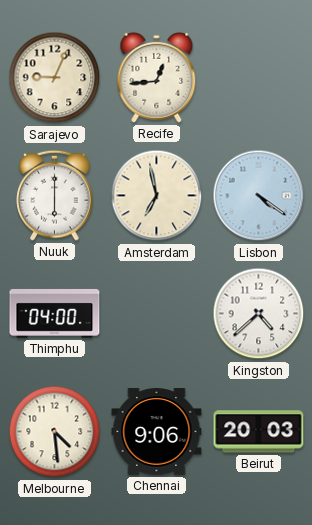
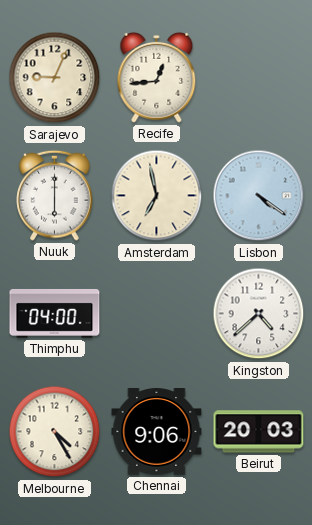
Melbourne: 4:29 -> 4:25 (55, 432)
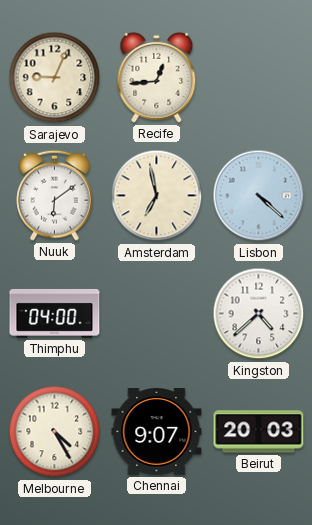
Nuuk: 6:00 -> 6:09 (55, 195)
Lisbon: 4:21 -> 4:22 (259, 196)
Chennai: 9:06 -> 9:07 (157, 432)
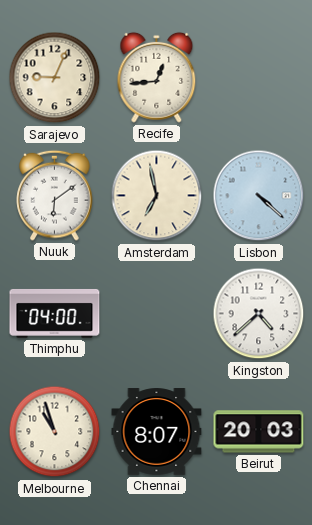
Melbourne: 4:25 -> 10:57 (55, 432)
Chennai: 9:07 -> 8:07 (157, 432)
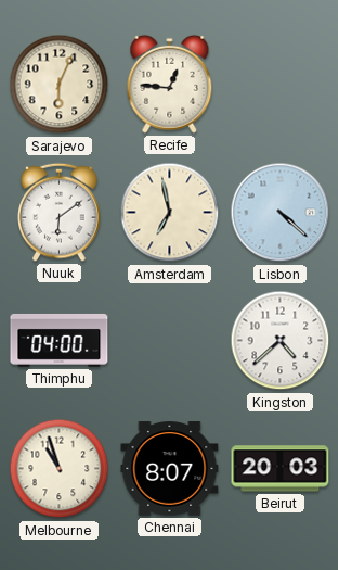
Sarajevo: 9:04 -> 6:04 (60, 85)
Recife: 12:44 -> 12:46 (170, 84)
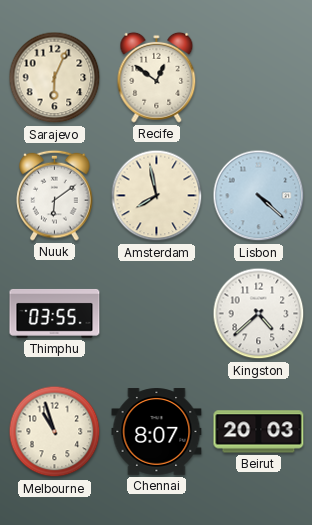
Recife: 12:46 -> 12:51 (157, 77)
Amsterdam: 6:58 -> 7:58 (157, 196)
Thimphu: 04:00 -> 03:55 (55, 313)
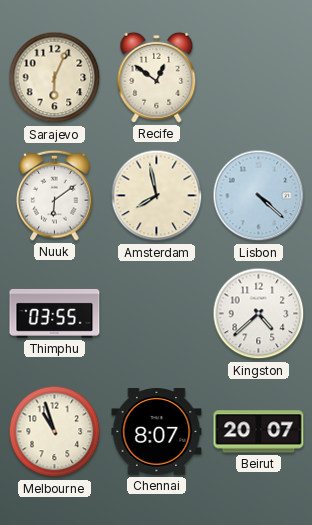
Beirut: 20:03 -> 20:07 (259, 432)
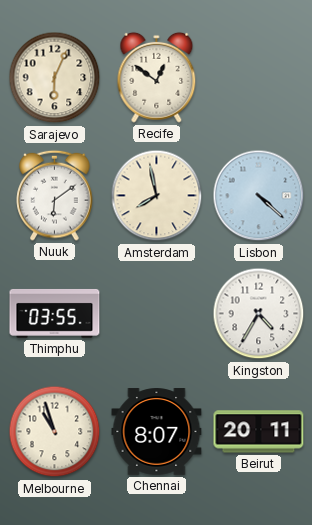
Kingston: 4:38 -> 4:35 (259, 314)
Beirut: 20:07 -> 20:11 (259, 432)
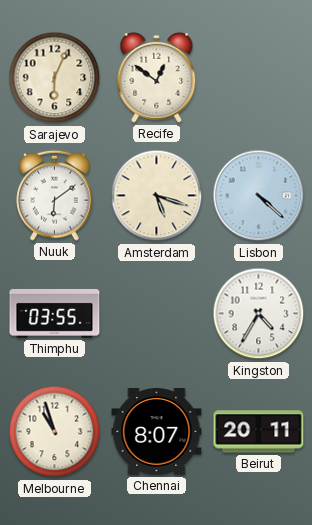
Amsterdam: 7:58 -> 5:18 (157, 196)
